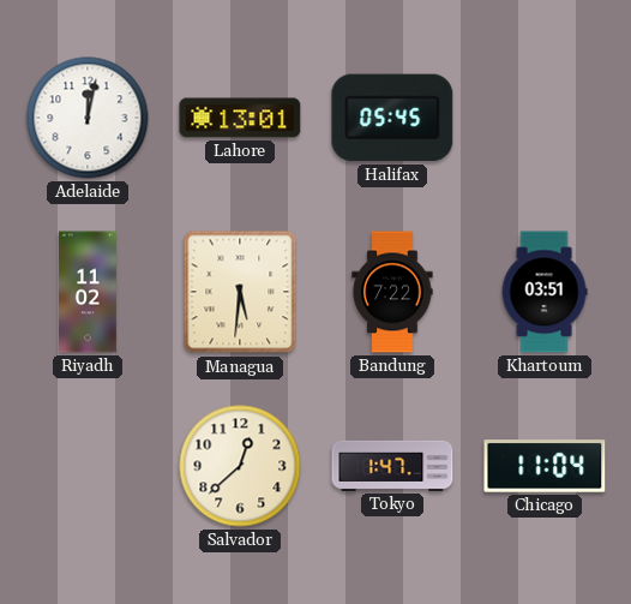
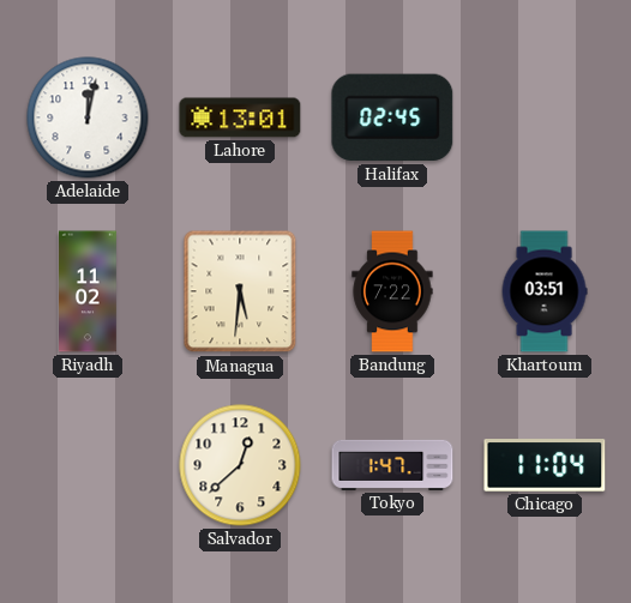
Halifax: 05:45 -> 02:45 (392, 117)
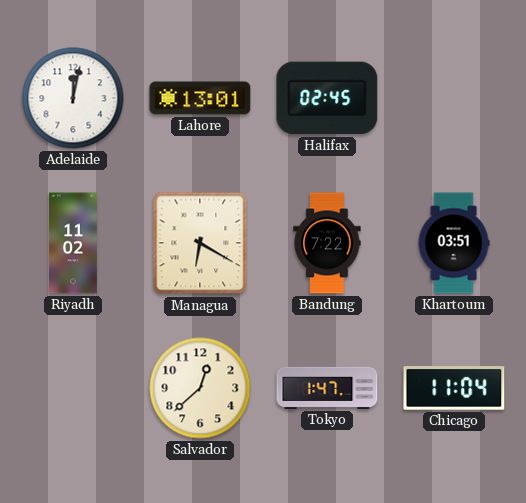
Managua: 5:31 -> 6:20 (200, 243)
